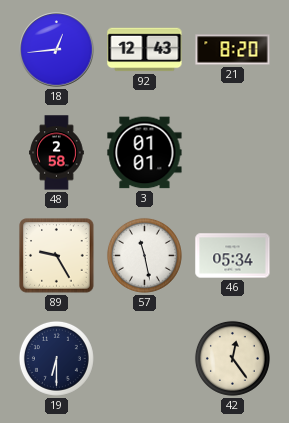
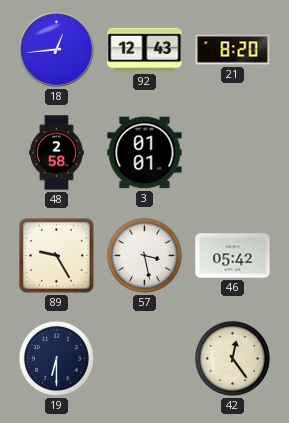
57: 11:28 -> 3:28 (144, 255)
46: 05:34 -> 05:42 (233, 256)
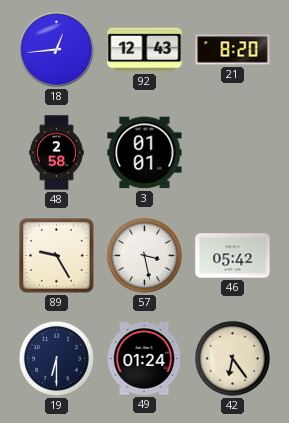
49: none -> 01:24 (144, 359)
42: 12:24 -> 6:24 (232, 358)
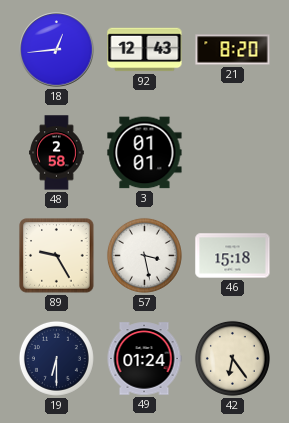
46: 05:42 -> 15:18 (233, 256)
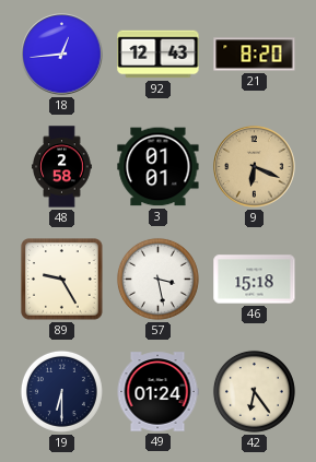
9: none -> 6:19 (255, 167)
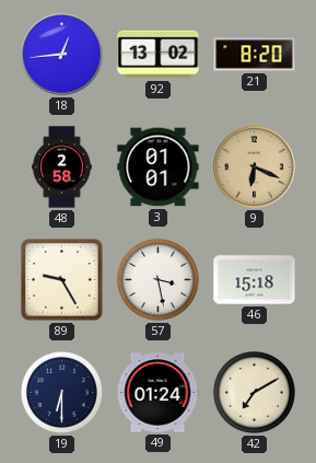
92: 12:43 -> 13:02 (159, 55)
42: 6:24 -> 7:10 (254, 392)
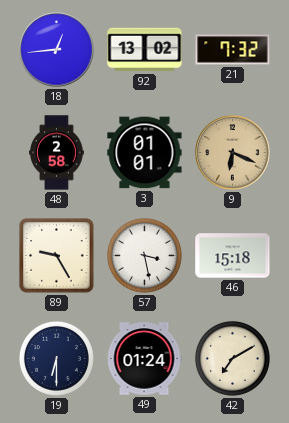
21: 8:20 -> 7:32 (233, 50)
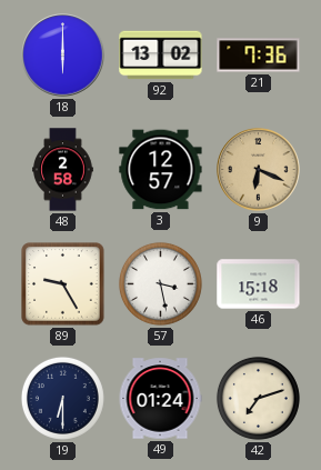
18: 12:44 -> 6:00 (63, 56)
21: 7:32 -> 7:36 (259, 56)
3: 01:01 -> 12:57 (161, 170)
42: 7:10 -> 7:12 (258, 398)
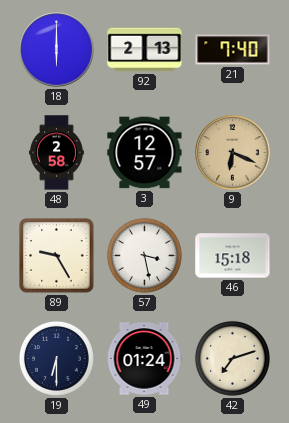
92: 13:02 -> 2:13 (145, 50)
21: 7:36 -> 7:40 (233, 50)
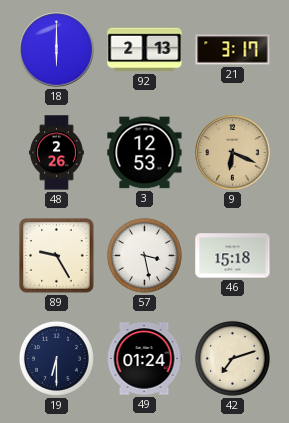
21: 7:40 -> 3:17 (233, 50)
48: 2:58 -> 2:26 (57, 153)
3: 12:57 -> 12:53 (145, 153)
